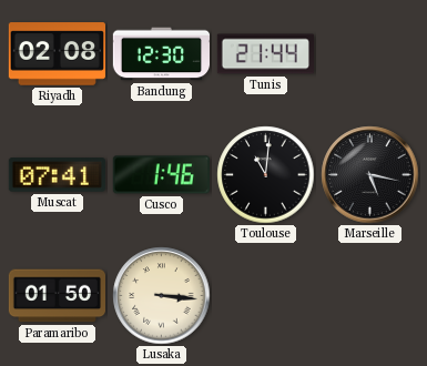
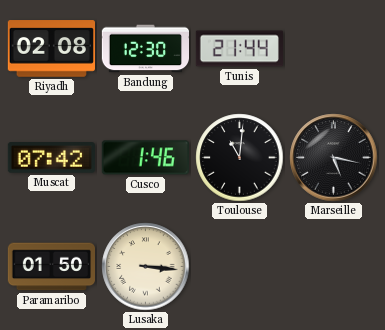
Muscat: 07:41 -> 07:42 (51, 158)
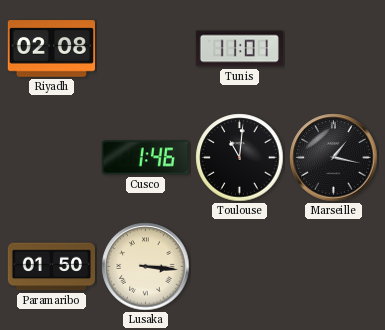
Bandung: 12:30 -> none (145, 49)
Tunis: 21:44 -> 11:01 (239, 49)
Muscat: 07:42 -> none (51, 158)
Marseille: 5:17 -> 1:17 (334, 158)
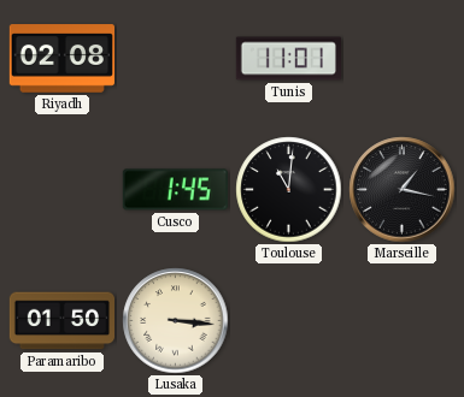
Cusco: 1:46 -> 1:45 (175, 190)
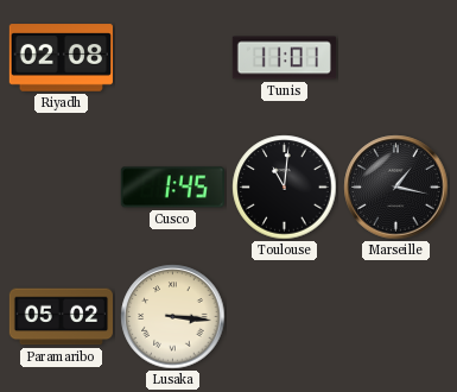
Paramaribo: 01:50 -> 05:02 (61, 317)
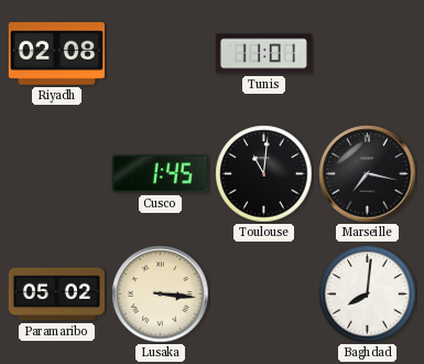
Marseille: 1:17 -> 7:17 (368, 174)
Baghdad: none -> 8:01 (368, 295)
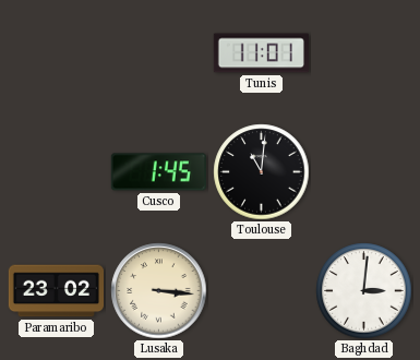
Riyadh: 02:08 -> none (56, 54)
Marseille: 7:17 -> none (368, 174)
Paramaribo: 05:02 -> 23:02 (56, 291)
Baghdad: 8:01 -> 3:01 (364, 291)
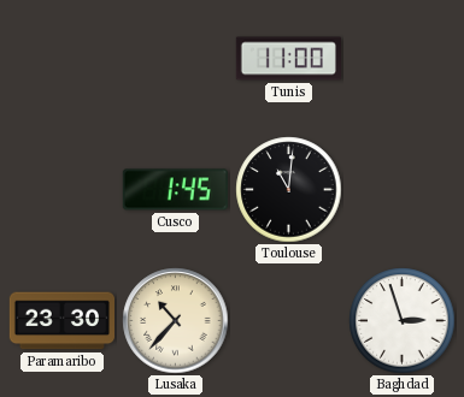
Tunis: 11:01 -> 11:00 (288, 59)
Paramaribo: 23:02 -> 23:30 (61, 321)
Lusaka: 3:16 -> 10:37 (176, 321)
Baghdad: 3:01 -> 2:57 (403, 321)
